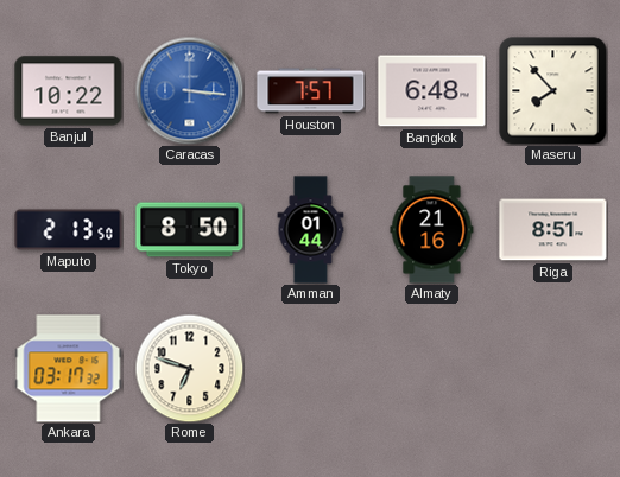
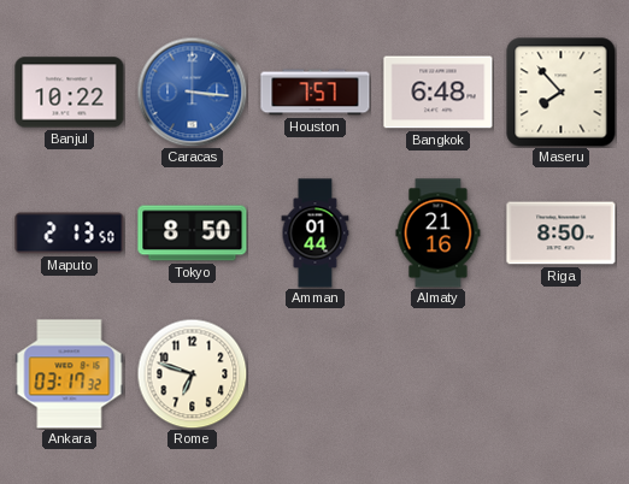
Riga: 8:51 -> 8:50 (562, 234)
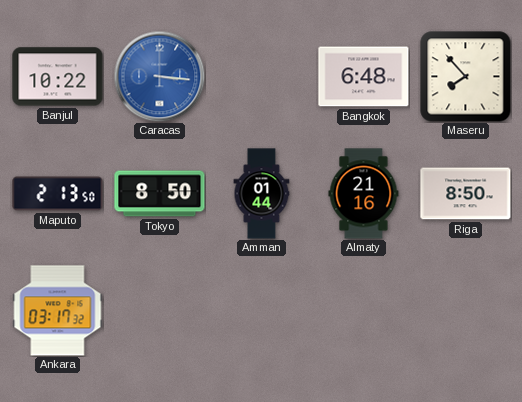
Houston: 7:57 -> none (316, 93)
Rome: 6:48 -> none (192, 373)
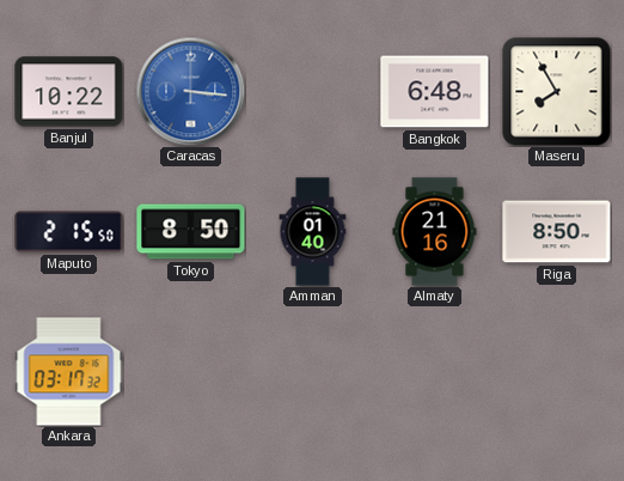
Maseru: 7:53 -> 7:55 (557, 92)
Maputo: 2:13 -> 2:15 (69, 232)
Amman: 01:44 -> 01:40 (313, 232)
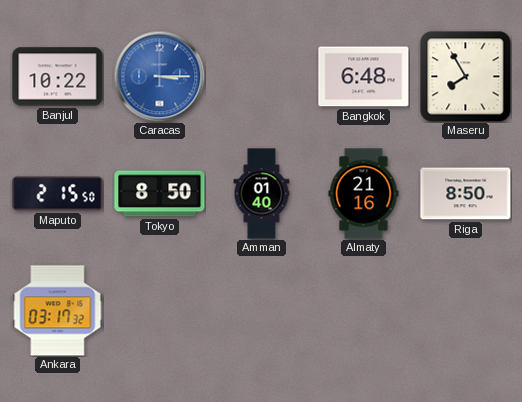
Caracas: 3:16 -> 3:15 (159, 76)
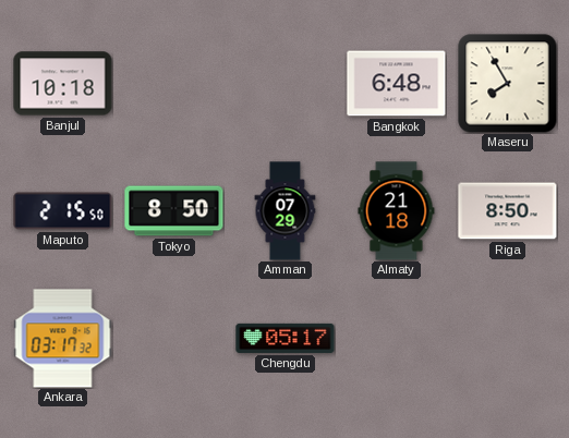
Banjul: 10:22 -> 10:18 (63, 84)
Caracas: 3:15 -> none (159, 76)
Amman: 01:40 -> 07:29 (286, 211)
Almaty: 21:16 -> 21:18 (397, 211)
Chengdu: none -> 05:17 (286, 338)
